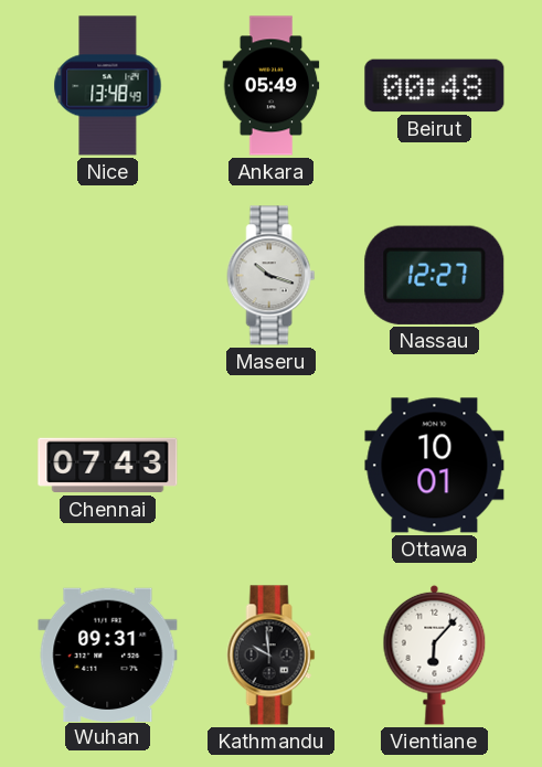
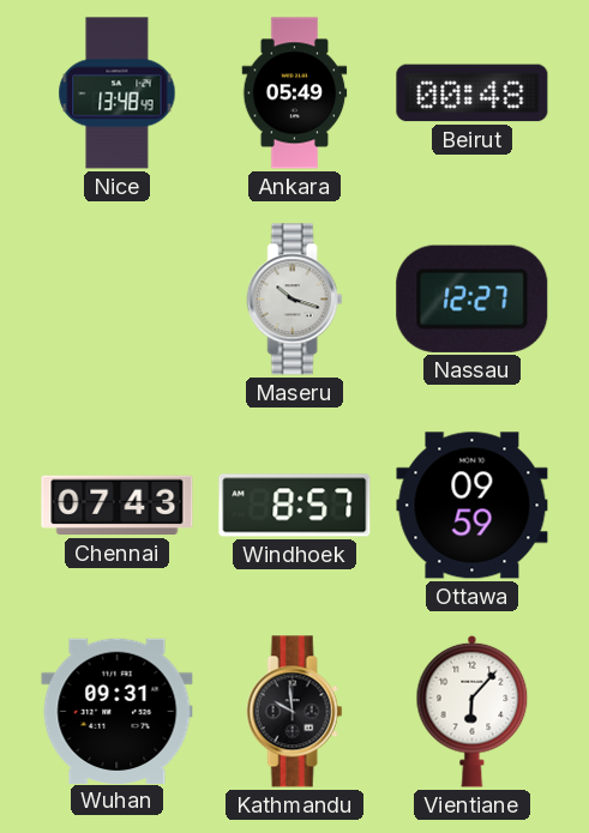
Windhoek: none -> 8:57 (295, 506)
Ottawa: 10:01 -> 09:59 (473, 506)
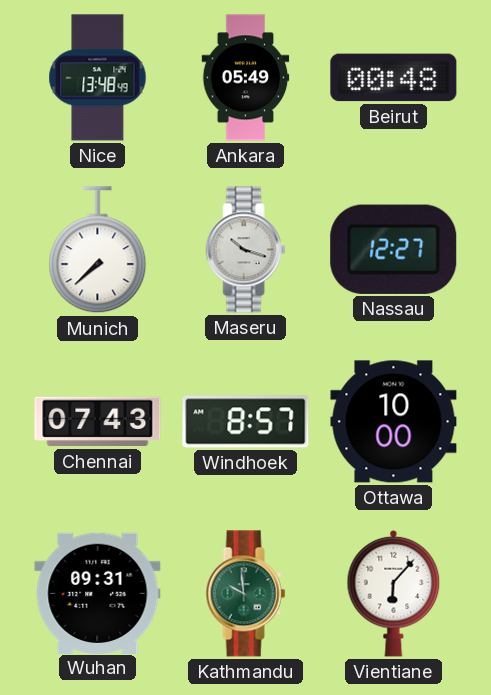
Munich: none -> 7:38 (98, 250)
Ottawa: 09:59 -> 10:00 (394, 422)
Kathmandu dial: black -> green (246, 594)
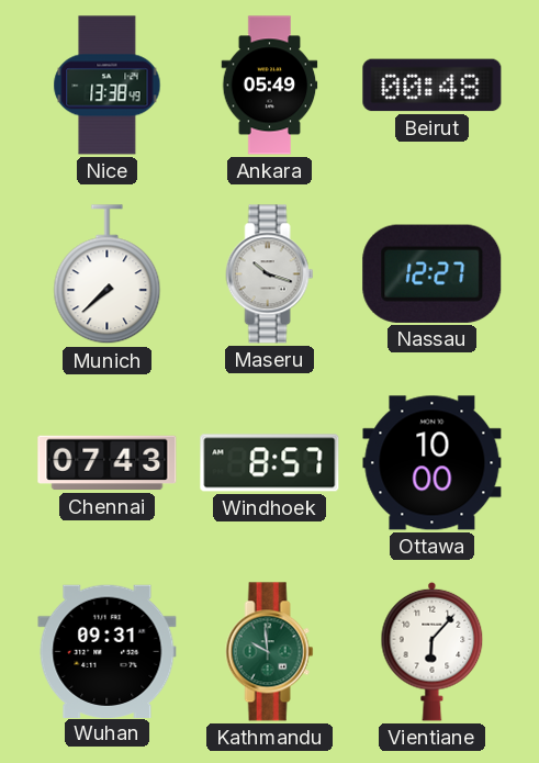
Nice: 13:48 -> 13:38 (108, 86)
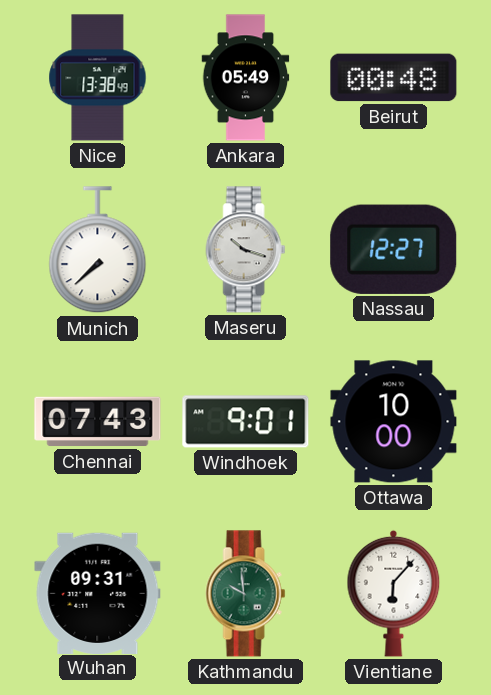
Windhoek: 8:57 -> 9:01 (246, 422)
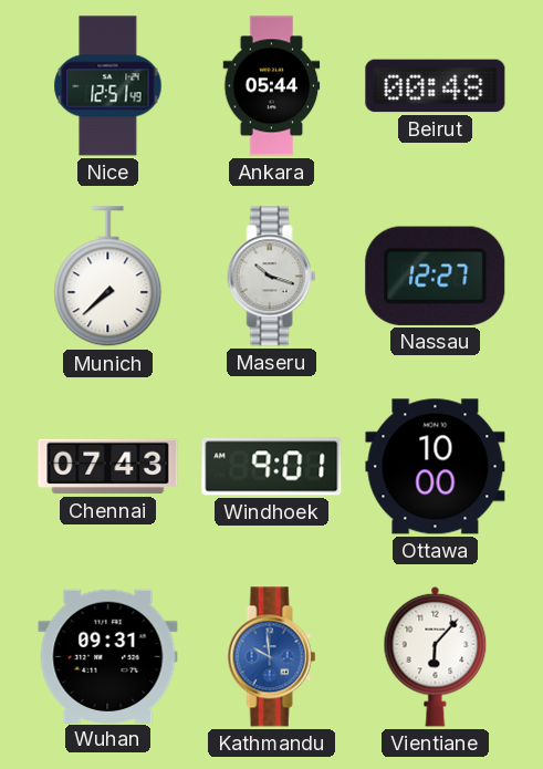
Nice: 13:38 -> 12:51 (108, 86)
Ankara: 05:49 -> 05:44 (272, 86)
Kathmandu dial: green -> blue (272, 657)
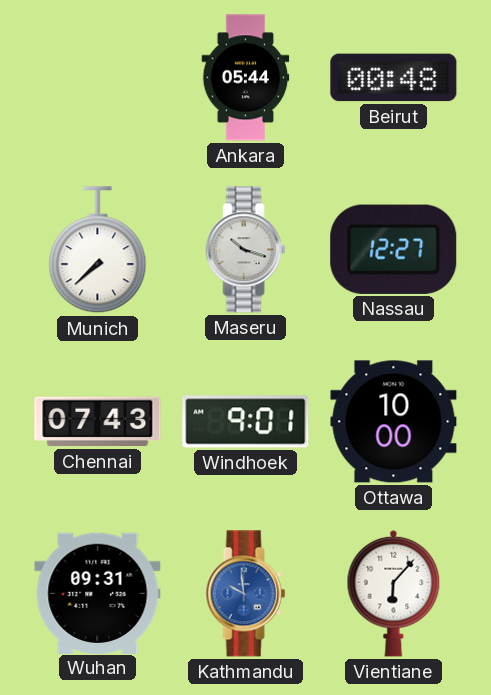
Nice: 12:51 -> none (108, 86)
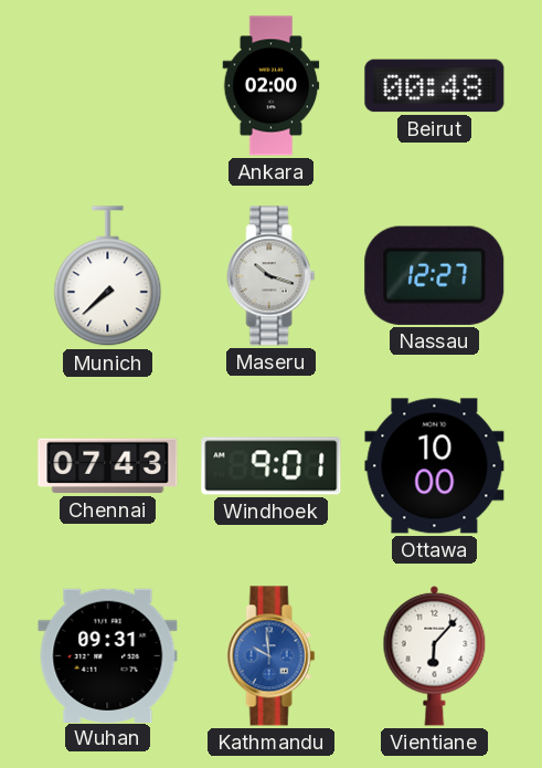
Ankara: 05:44 -> 02:00 (272, 86)
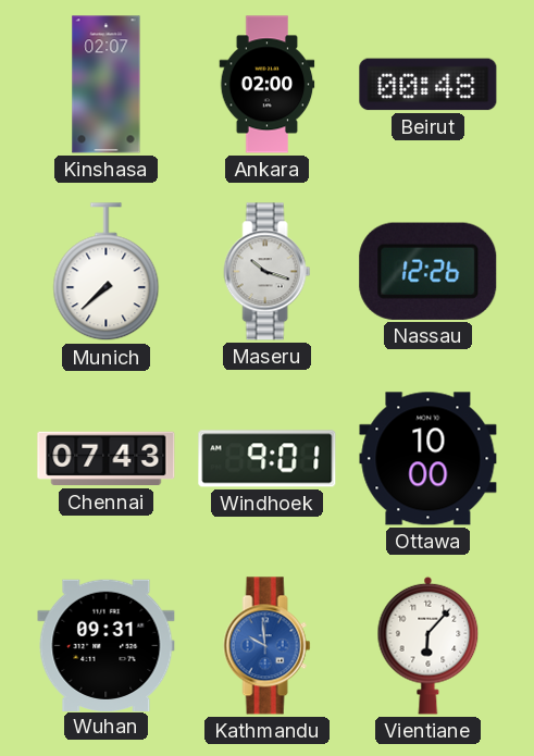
Kinshasa: none -> 02:07 (107, 85)
Nassau: 12:27 -> 12:26 (429, 271)
